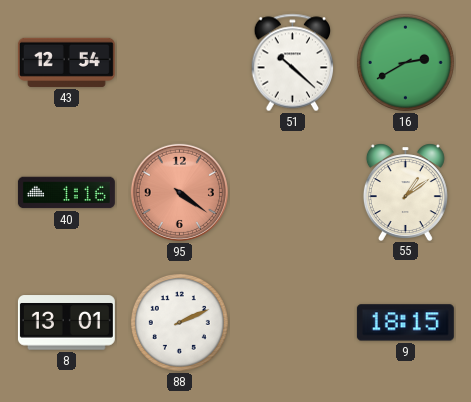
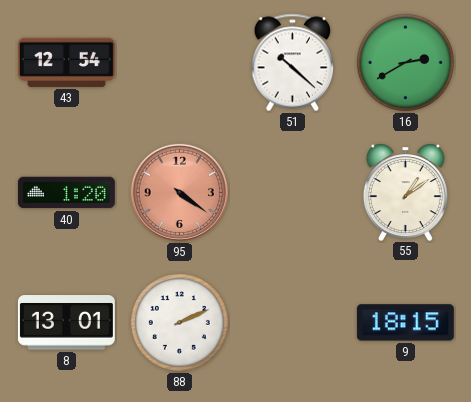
40: 1:16 -> 1:20 (66, 193)
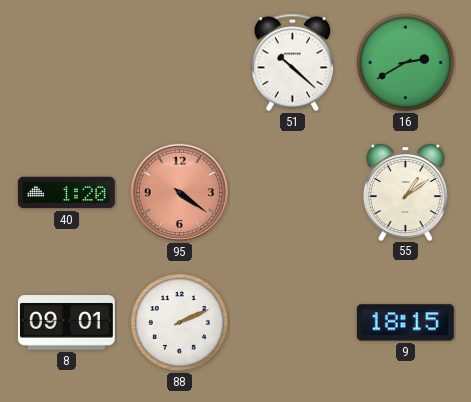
43: 12:54 -> none (66, 62)
8: 13:01 -> 09:01 (66, 323)
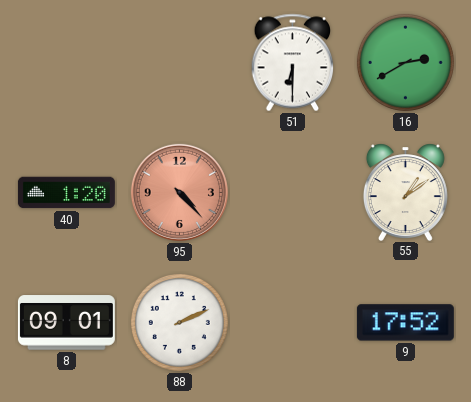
51: 10:22 -> 6:30 (293, 63)
95: 4:21 -> 4:23 (179, 192)
9: 18:15 -> 17:52 (405, 323)
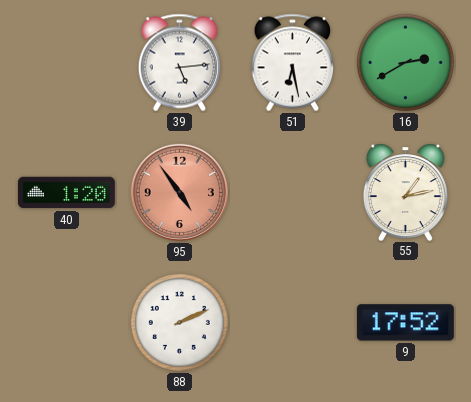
39: none -> 5:14 (180, 63)
51: 6:30 -> 6:28 (293, 63)
95: 4:23 -> 4:54 (179, 192)
55: 1:09 -> 1:13 (405, 192)
8: 09:01 -> none (66, 323)
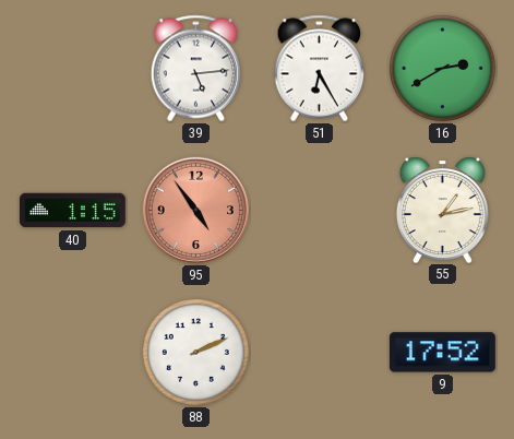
51: 6:28 -> 6:25 (320, 69)
40: 1:20 -> 1:15 (72, 211)
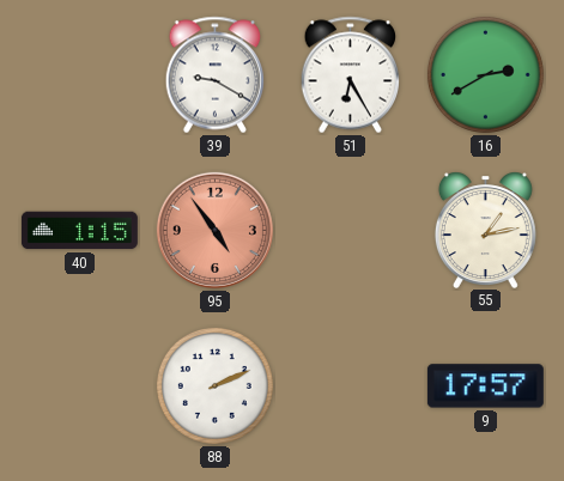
39: 5:14 -> 9:20 (216, 75)
9: 17:52 -> 17:57 (485, 386)
